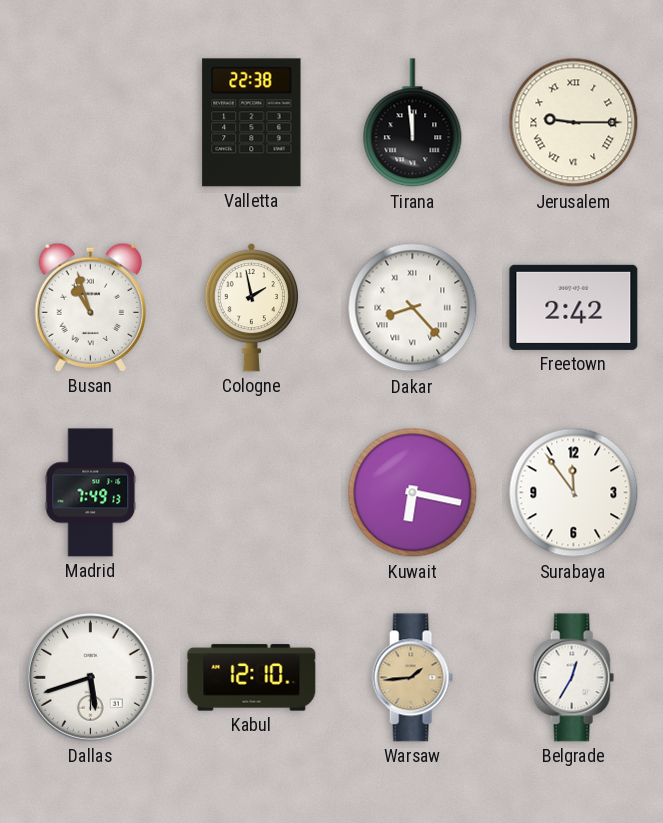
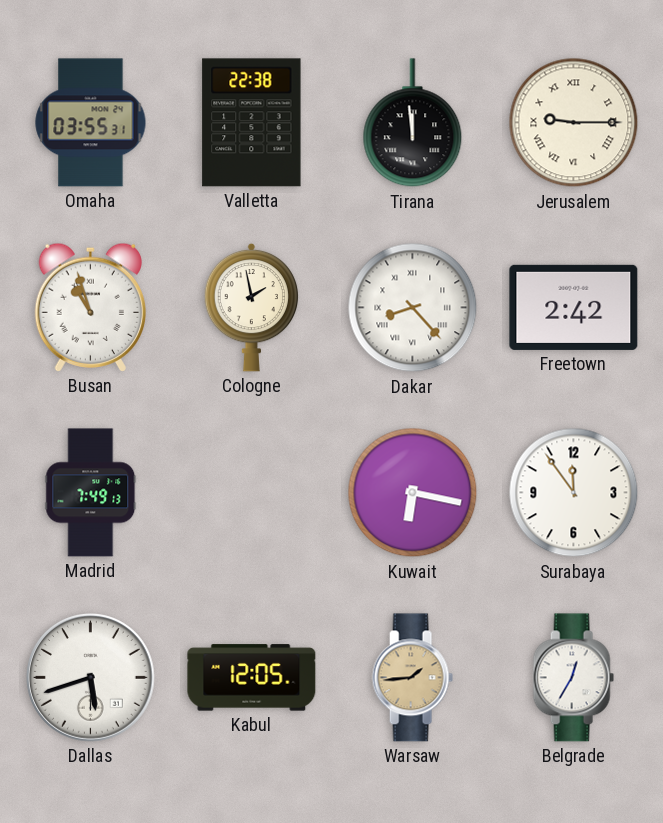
Omaha: none -> 03:55 (91, 123)
Kabul: 12:10 -> 12:05 (252, 678)
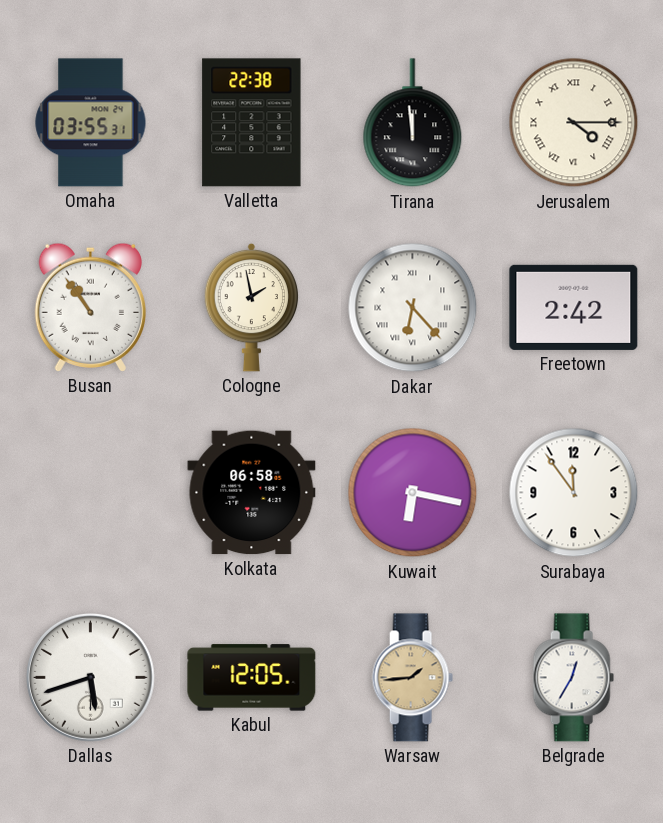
Jerusalem: 9:15 -> 4:15 (574, 123)
Busan: 10:57 -> 10:54 (90, 307)
Dakar: 8:23 -> 6:23 (413, 308)
Madrid: 7:49 -> none (91, 493)
Kolkata: none -> 06:58 (252, 493)
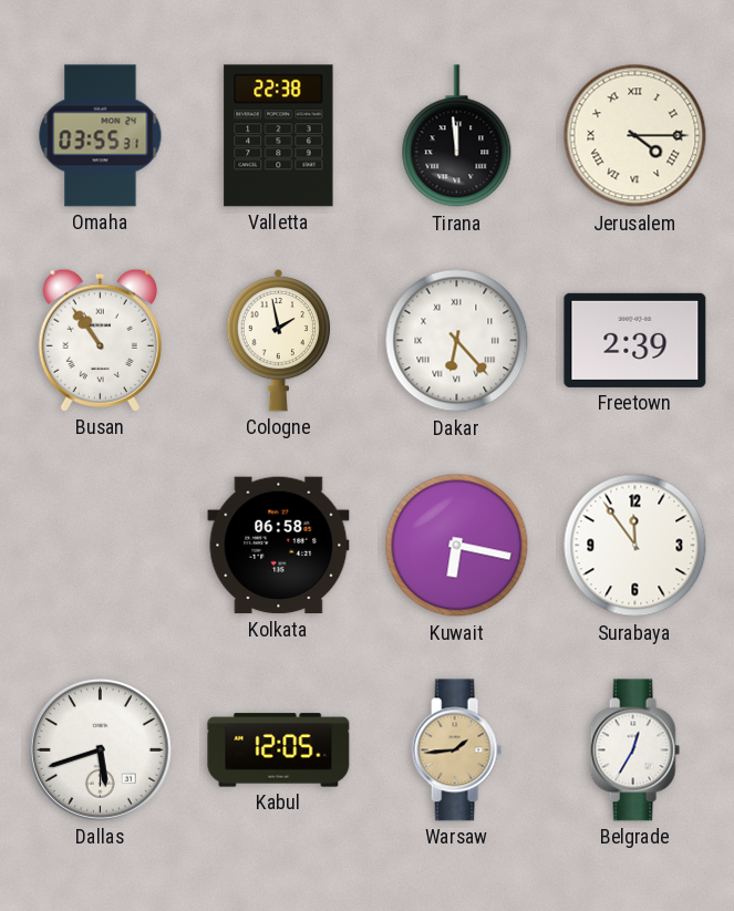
Freetown: 2:42 -> 2:39 (635, 340)
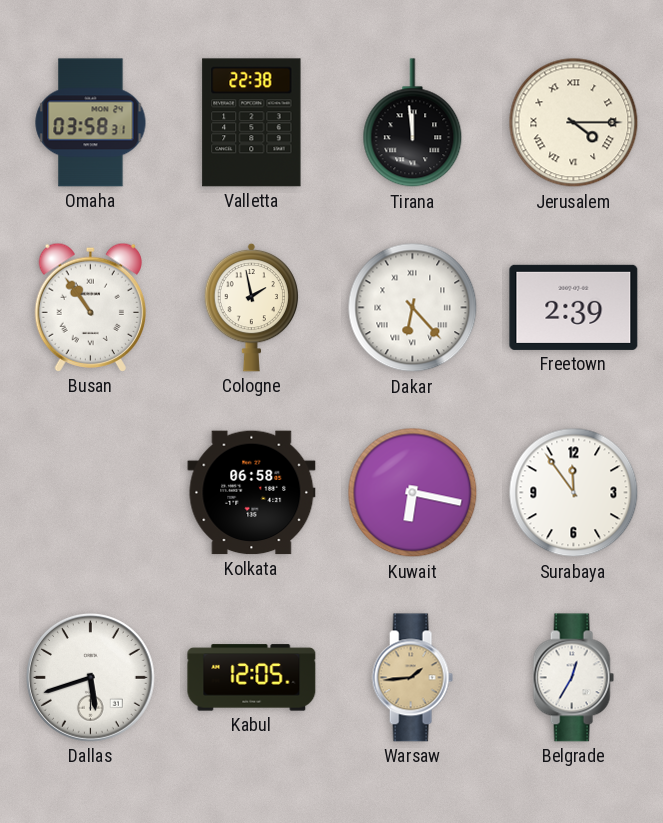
Omaha: 03:55 -> 03:58 (91, 123)
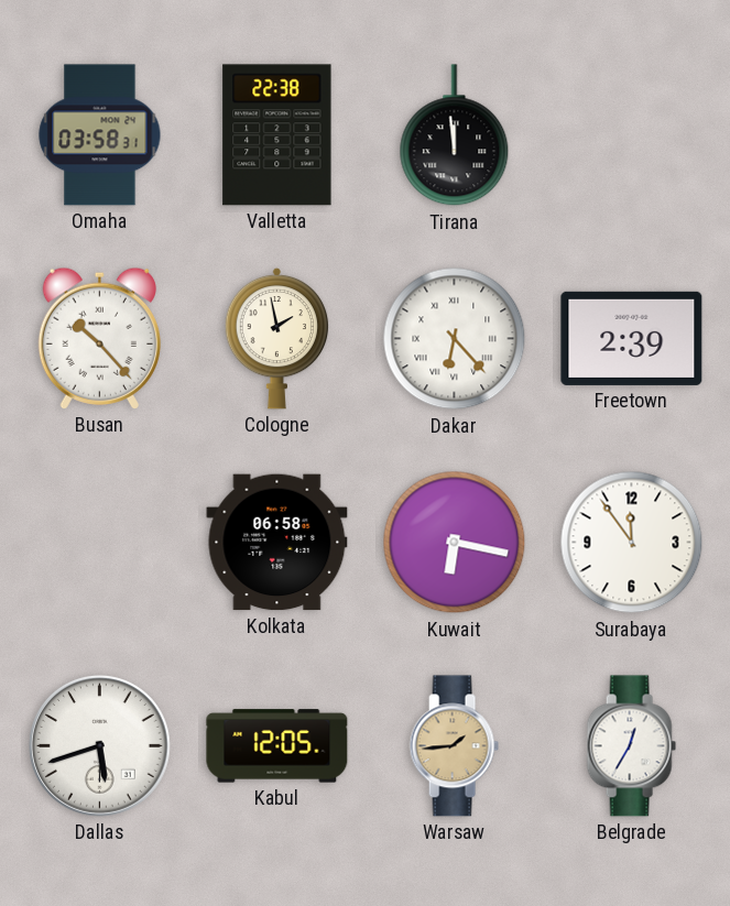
Jerusalem: 4:15 -> none (574, 123)
Busan: 10:54 -> 10:23 (99, 338)
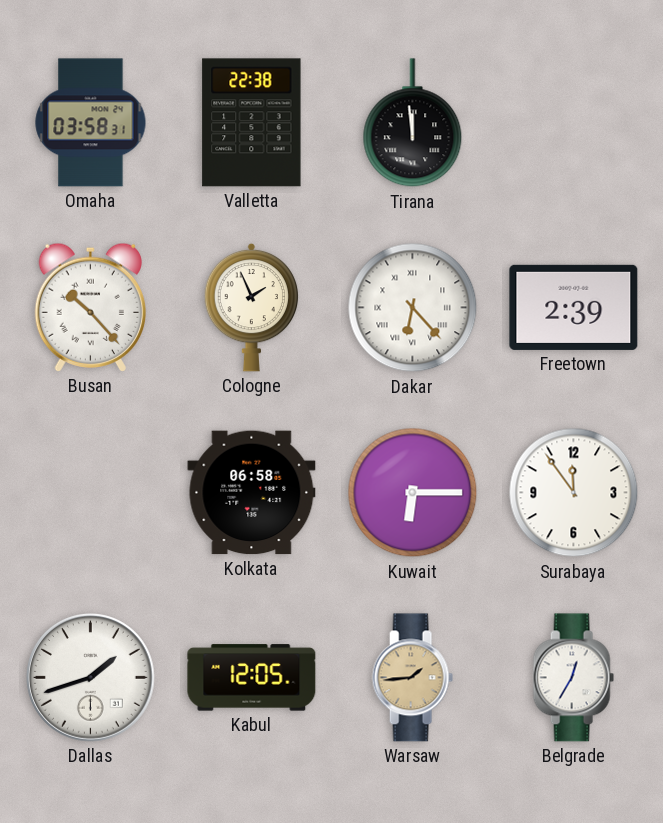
Cologne: 1:58 -> 1:56 (252, 307)
Kuwait: 6:17 -> 6:15 (413, 493)
Dallas: 5:42 -> 1:42 (91, 678)
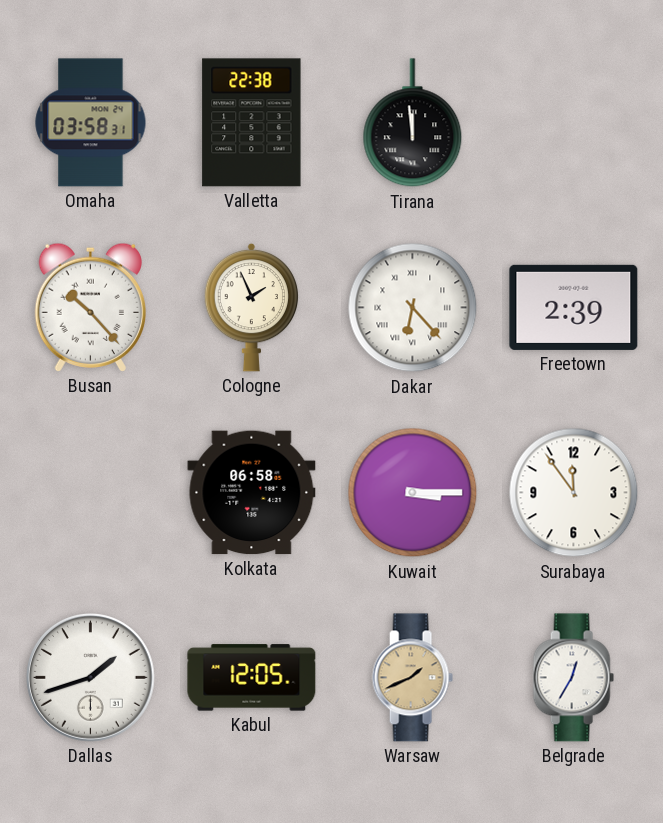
Kuwait: 6:15 -> 3:15 (413, 493)
Warsaw: 1:44 -> 1:41 (412, 678)
